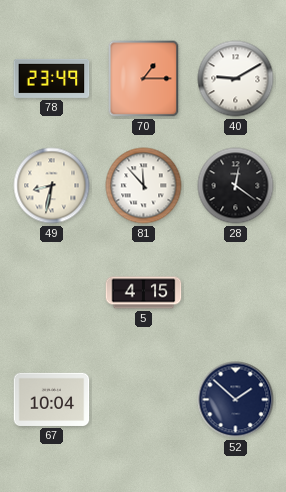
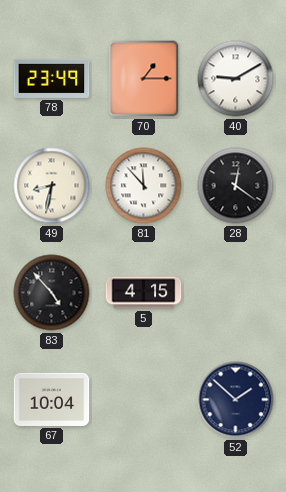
83: none -> 4:53 (52, 293)
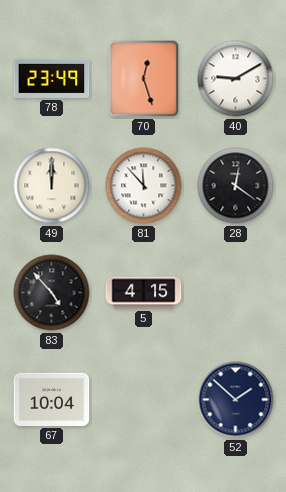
70: 1:15 -> 12:27 (144, 79)
49: 8:32 -> 12:00 (52, 186)
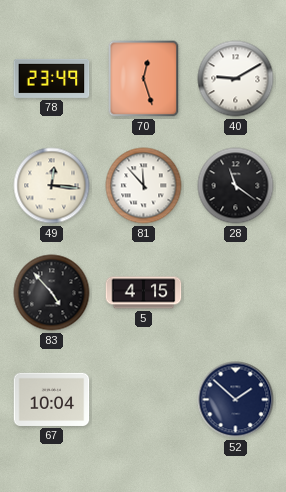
49: 12:00 -> 12:16 (52, 186)
28: 12:21 -> 11:21 (236, 186)
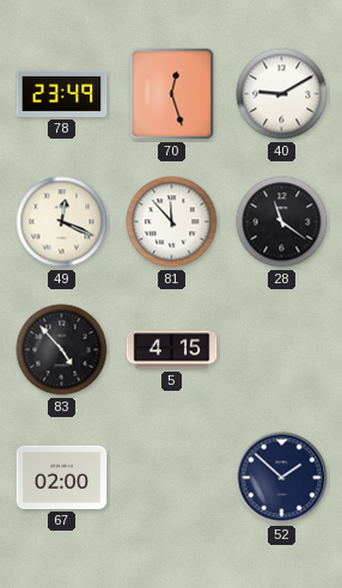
49: 12:16 -> 12:19 (62, 222)
67: 10:04 -> 02:00 (62, 477)
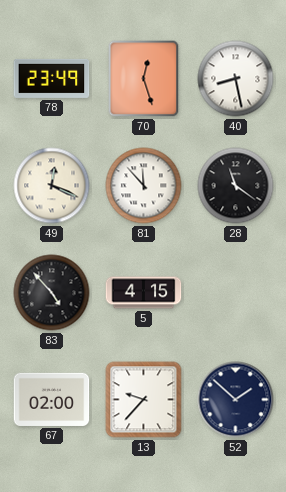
40: 9:10 -> 8:28 (236, 79)
13: none -> 9:37 (144, 400)
